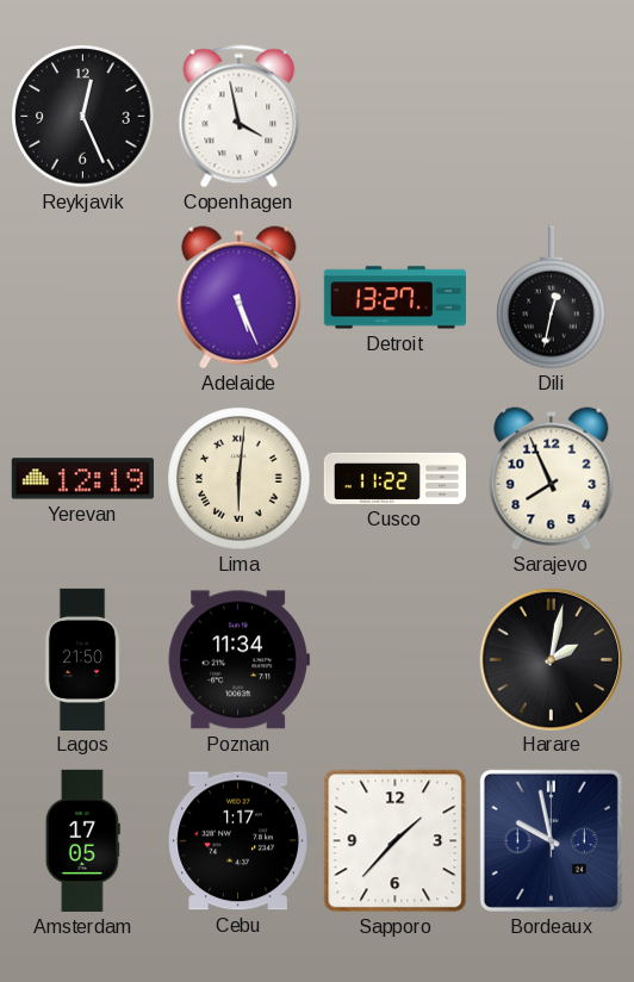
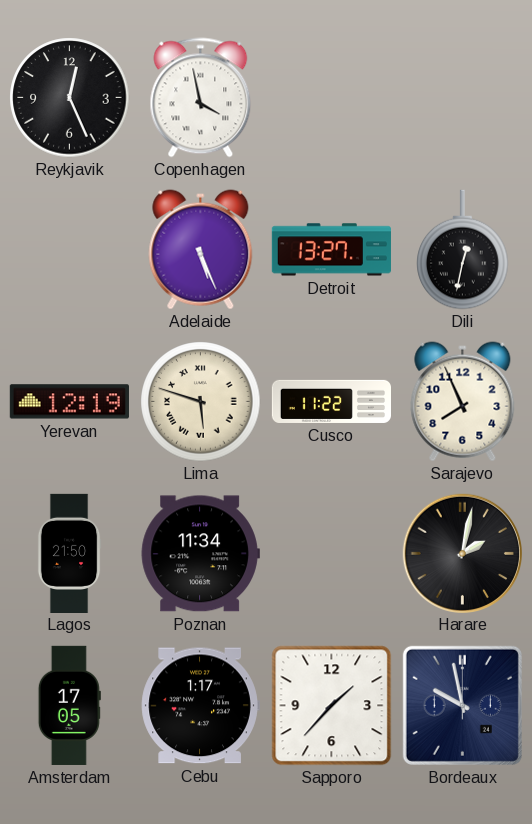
Lima: 6:01 -> 5:48 (201, 402)
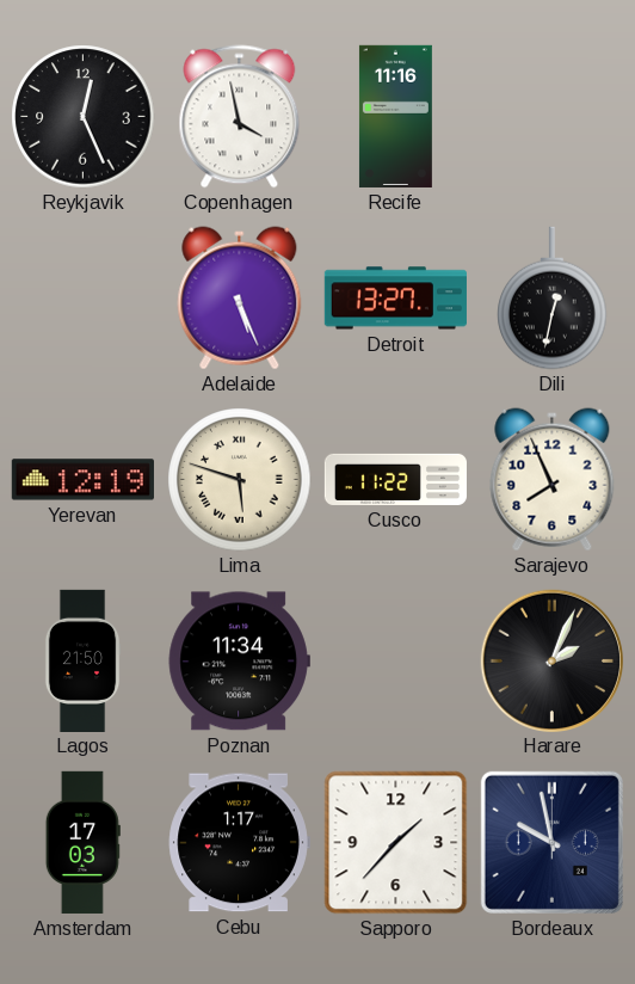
Recife: none -> 11:16 (395, 116)
Harare: 2:02 -> 2:04 (551, 660)
Amsterdam: 17:05 -> 17:03 (82, 842)
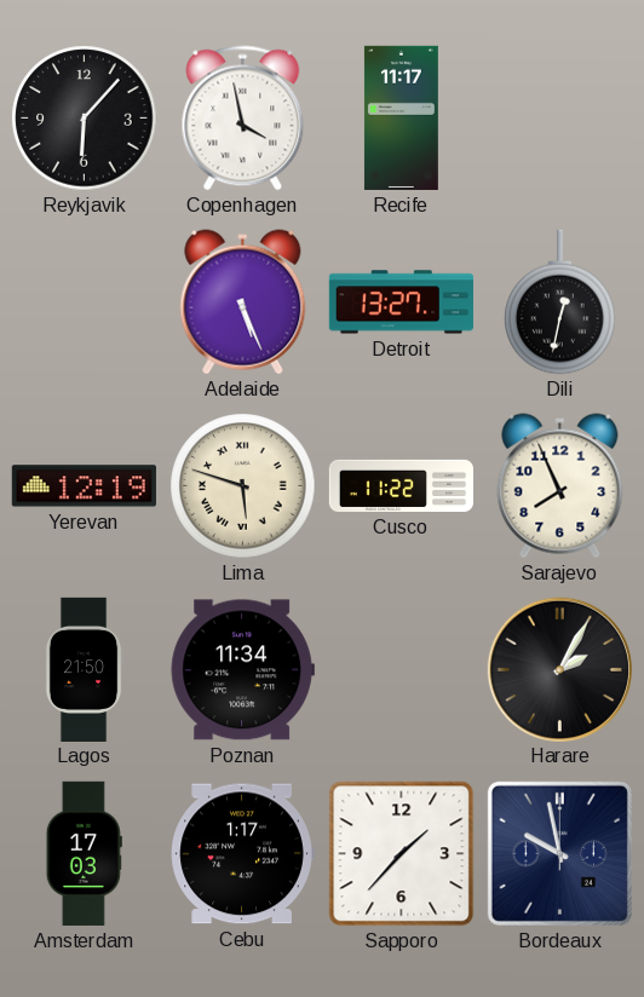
Reykjavik: 12:26 -> 6:07 (85, 119)
Recife: 11:16 -> 11:17 (401, 117)
Harare: 2:04 -> 2:05 (559, 669)
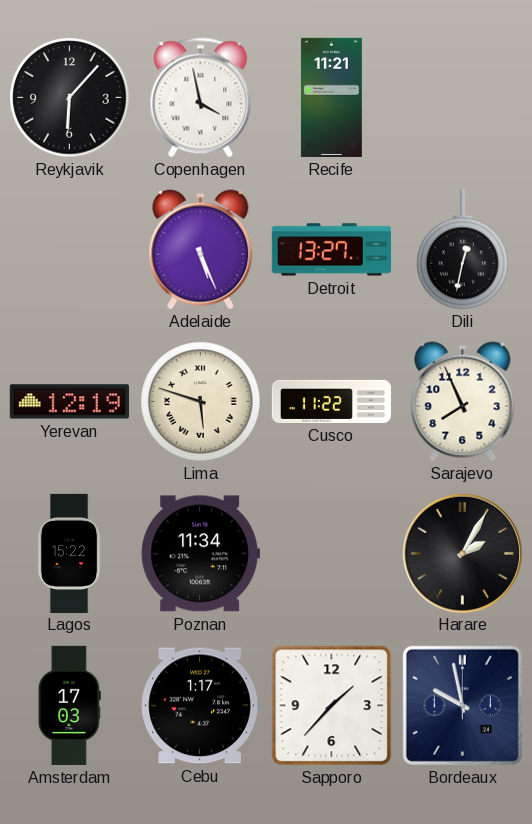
Recife: 11:17 -> 11:21 (331, 97)
Lagos: 21:50 -> 15:22 (69, 553)
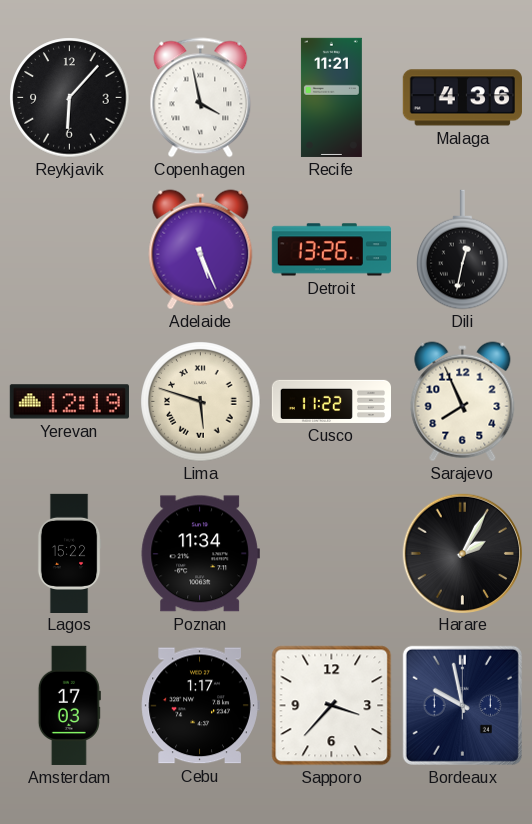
Malaga: none -> 4:36 (462, 98)
Detroit: 13:27 -> 13:26 (331, 250)
Sapporo: 1:37 -> 3:37 (332, 706)
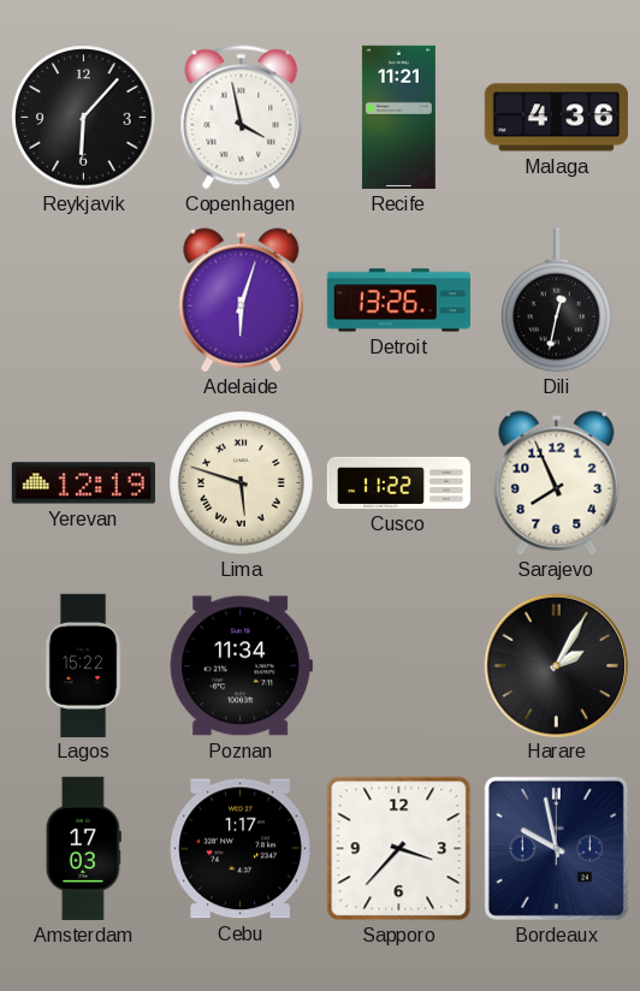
Adelaide: 5:26 -> 6:03 (242, 301)
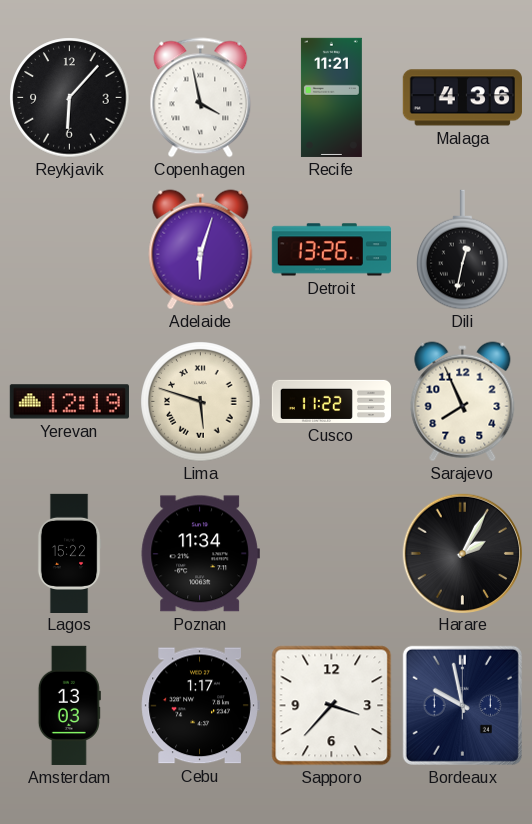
Amsterdam: 17:03 -> 13:03 (69, 705)
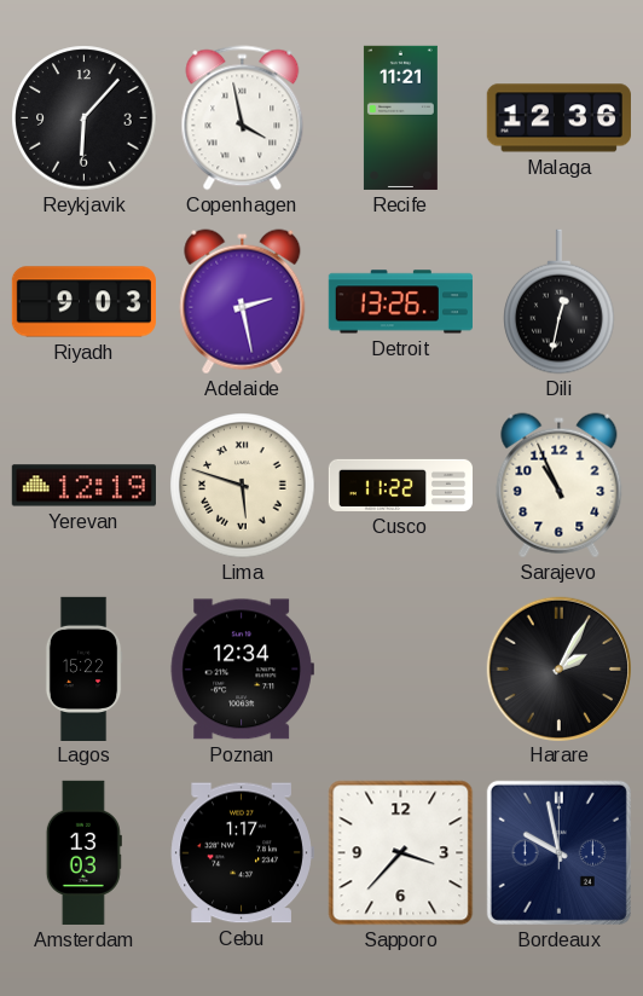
Malaga: 4:36 -> 12:36 (558, 118)
Riyadh: none -> 9:03 (83, 302)
Adelaide: 6:03 -> 2:28 (243, 302)
Sarajevo: 7:56 -> 10:56 (560, 486)
Poznan: 11:34 -> 12:34 (242, 670)
